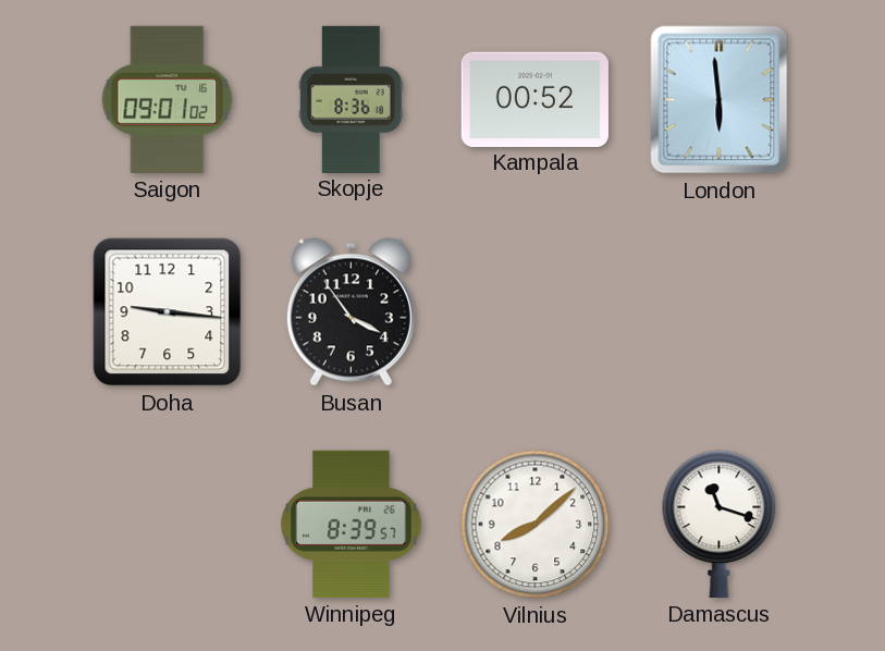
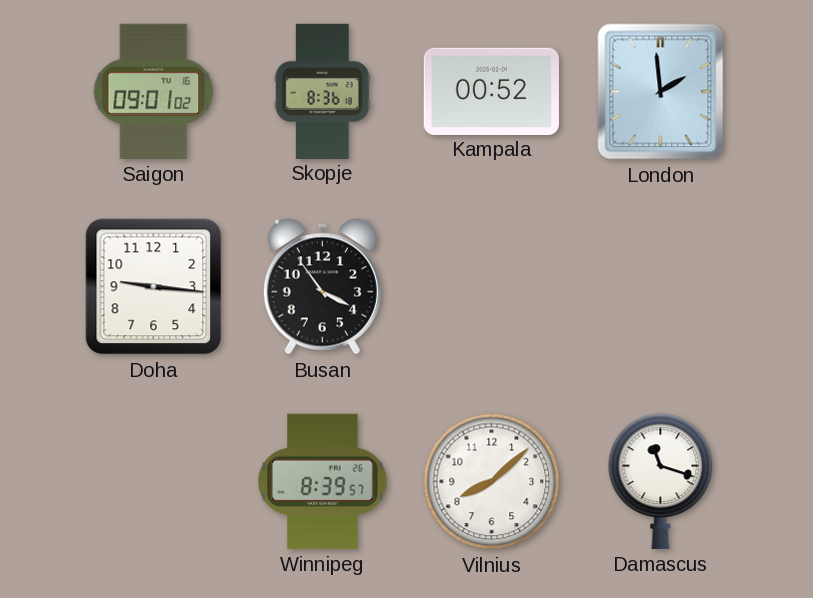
London: 5:59 -> 1:59 (661, 92)
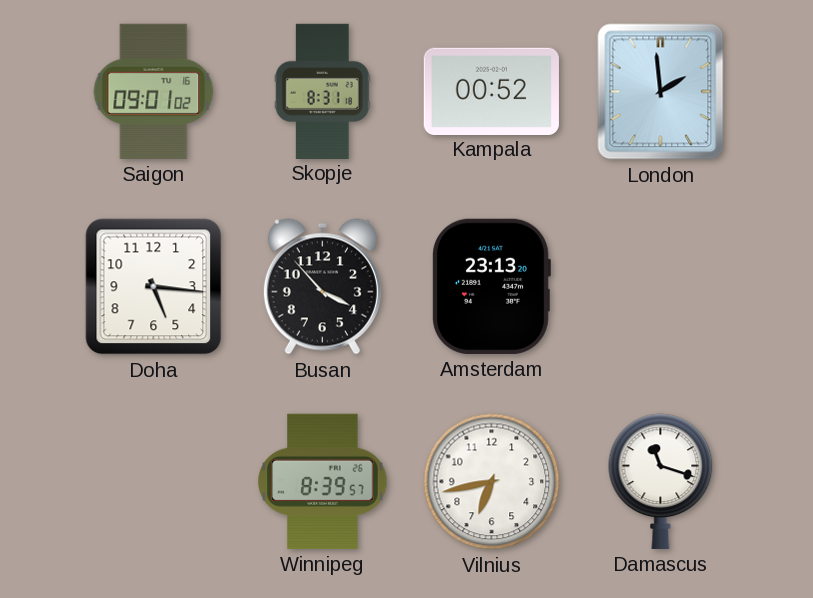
Skopje: 8:36 -> 8:31 (322, 91)
Doha: 9:16 -> 5:16 (154, 287)
Busan: 3:54 -> 3:53 (322, 287)
Amsterdam: none -> 23:13 (491, 286)
Vilnius: 8:08 -> 6:43 (492, 482)
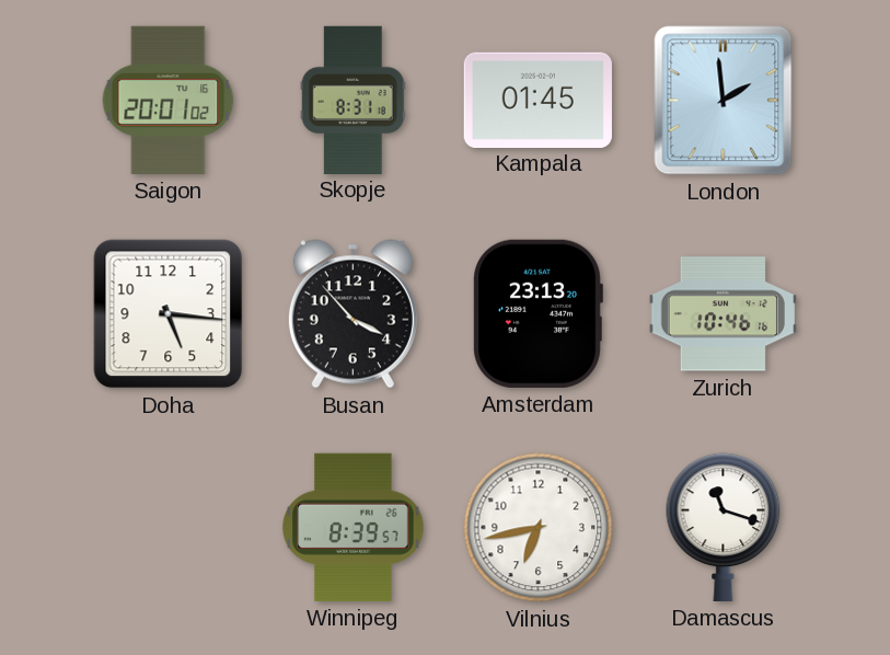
Saigon: 09:01 -> 20:01 (169, 100)
Kampala: 00:52 -> 01:45 (538, 100)
Zurich: none -> 10:46 (723, 314)
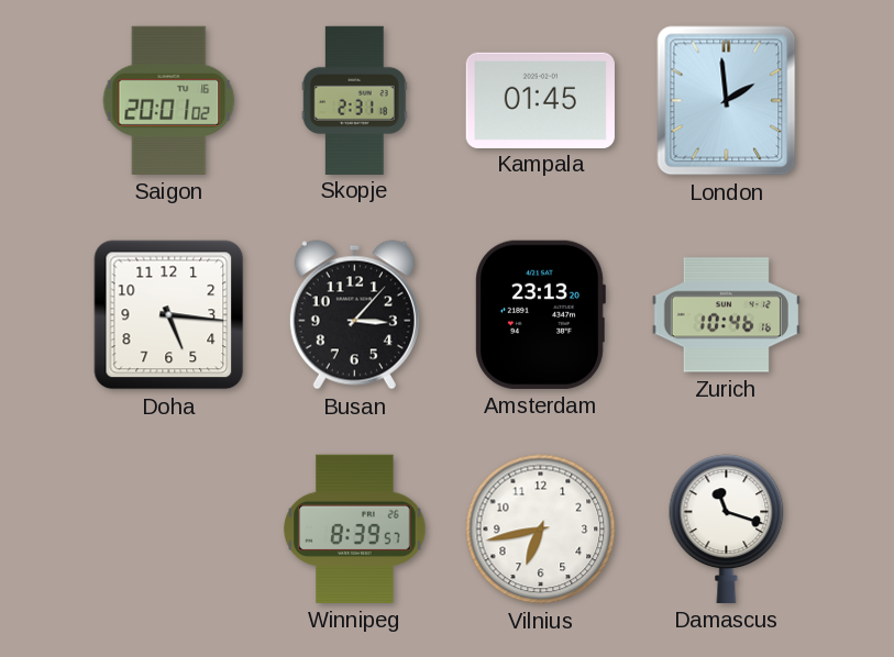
Skopje: 8:31 -> 2:31 (354, 100)
Busan: 3:53 -> 3:07 (354, 315)
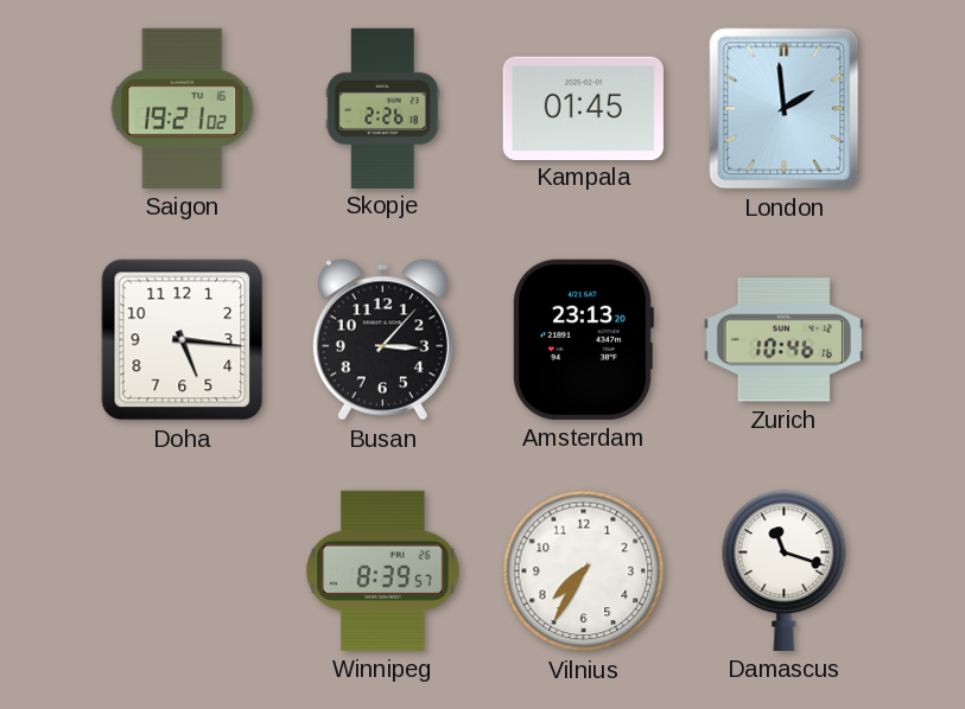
Saigon: 20:01 -> 19:21 (183, 108)
Skopje: 2:31 -> 2:26 (382, 108)
Vilnius: 6:43 -> 7:35 (584, 571)
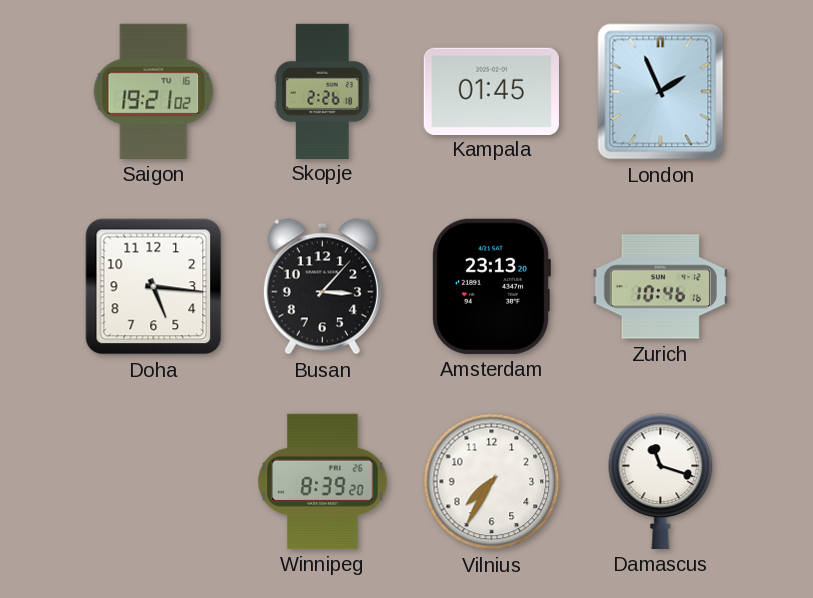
London: 1:59 -> 1:56 (661, 92)
Winnipeg: 8:39:57 -> 8:39:20 (323, 481)
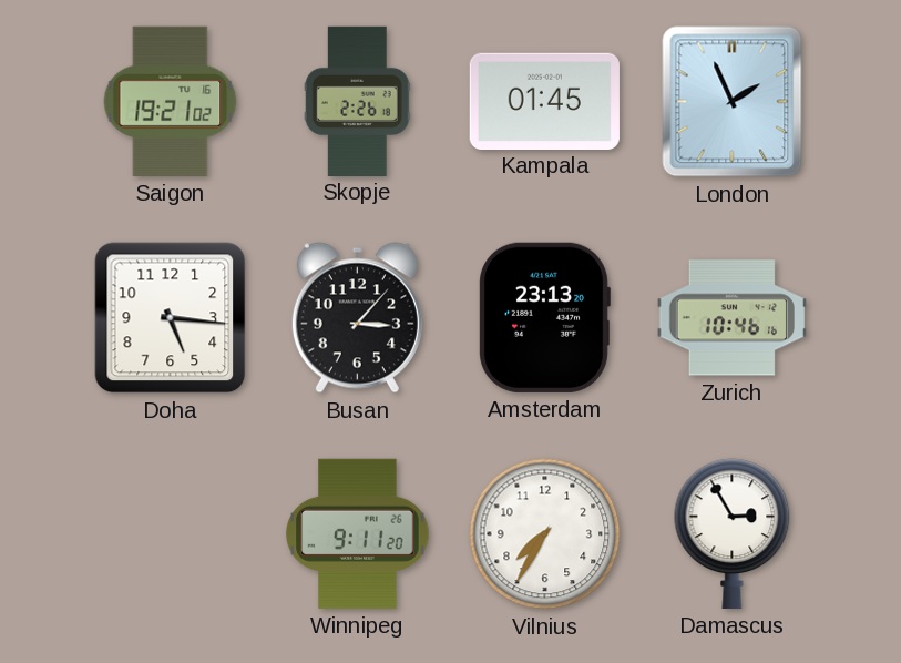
Winnipeg: 8:39 -> 9:11 (358, 533)
Damascus: 11:18 -> 2:55 (733, 533)
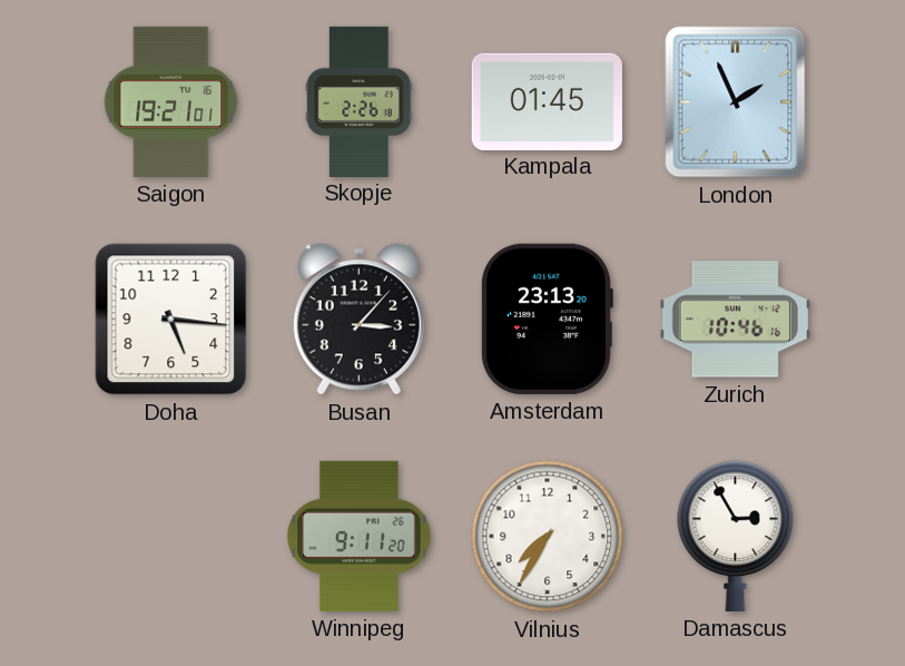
Saigon: 19:21:02 -> 19:21:01 (171, 101)
